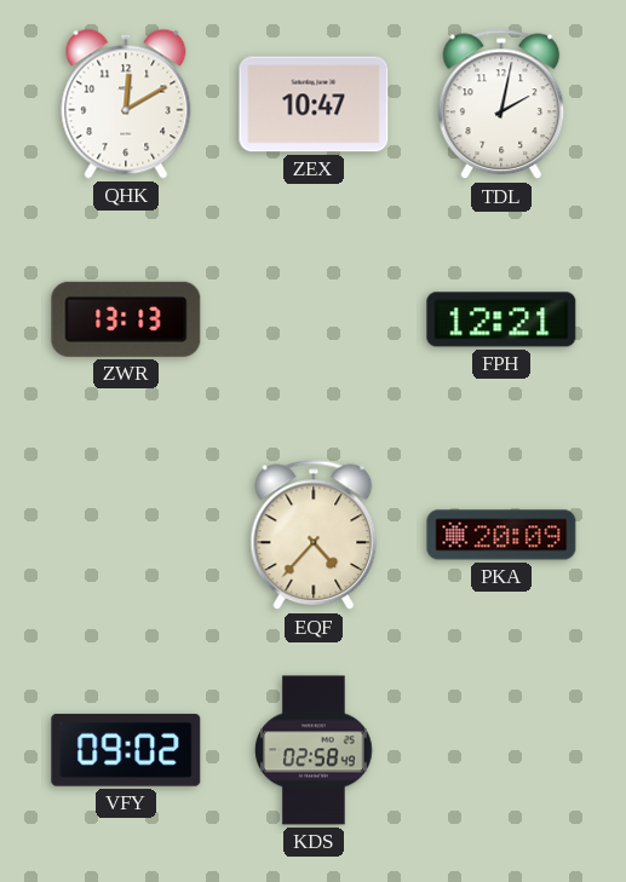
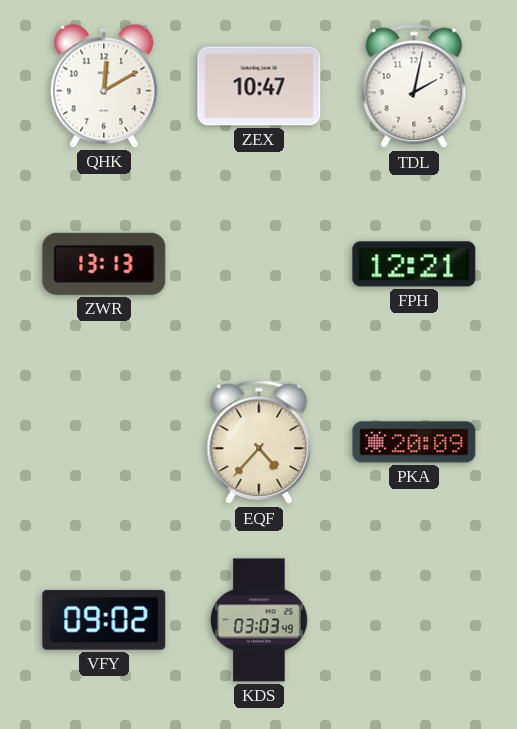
KDS: 02:58 -> 03:03 (260, 620)
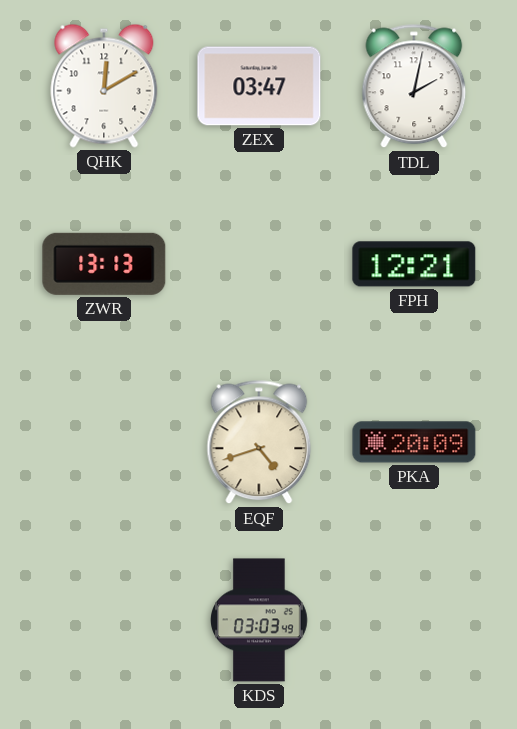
ZEX: 10:47 -> 03:47 (259, 86)
EQF: 4:37 -> 4:42 (259, 442)
VFY: 09:02 -> none (104, 620)
